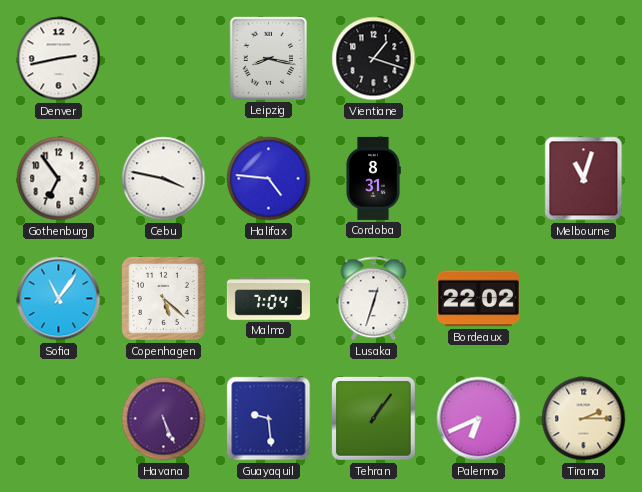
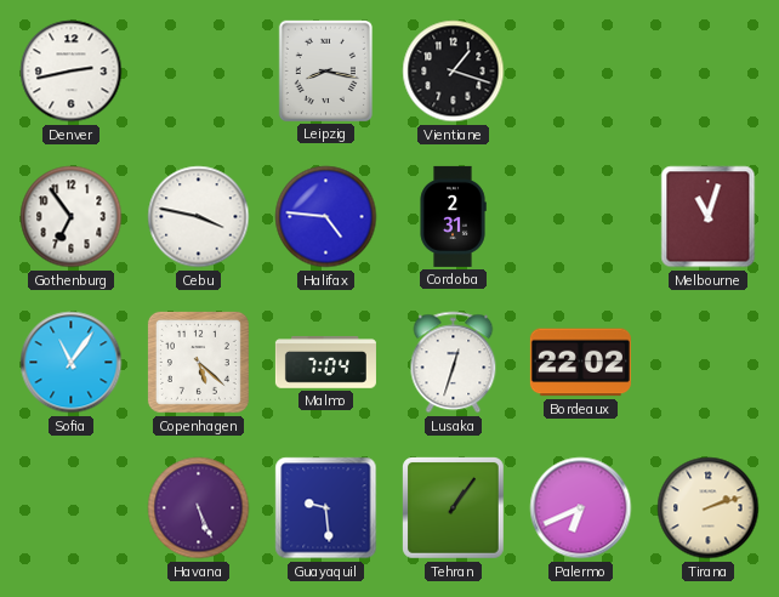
Cordoba: 8:31 -> 2:31 (453, 216)
Tirana: 2:15 -> 2:12 (709, 508)
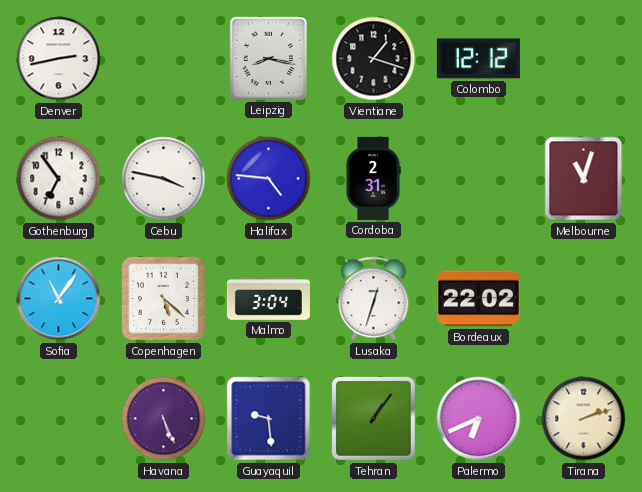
Colombo: none -> 12:12 (478, 59)
Malmo: 7:04 -> 3:04 (268, 299)
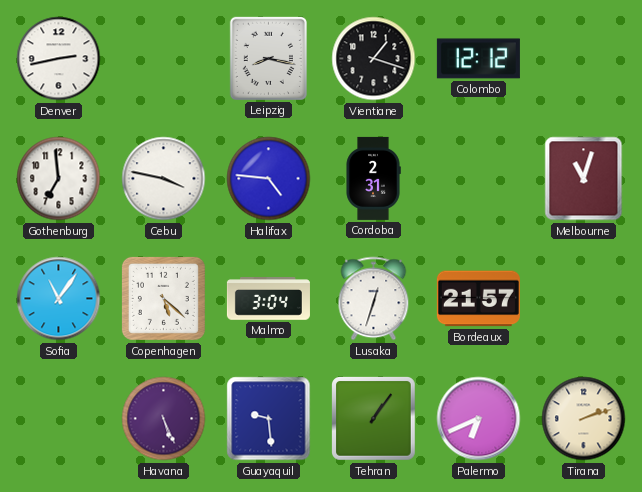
Gothenburg: 6:54 -> 6:59 (59, 179)
Bordeaux: 22:02 -> 21:57 (478, 299)
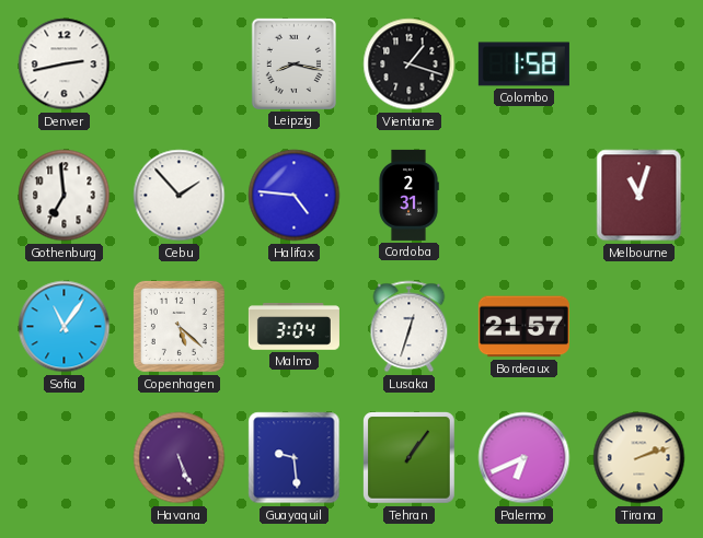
Colombo: 12:12 -> 1:58 (523, 65)
Cebu: 3:47 -> 1:53 (180, 196)
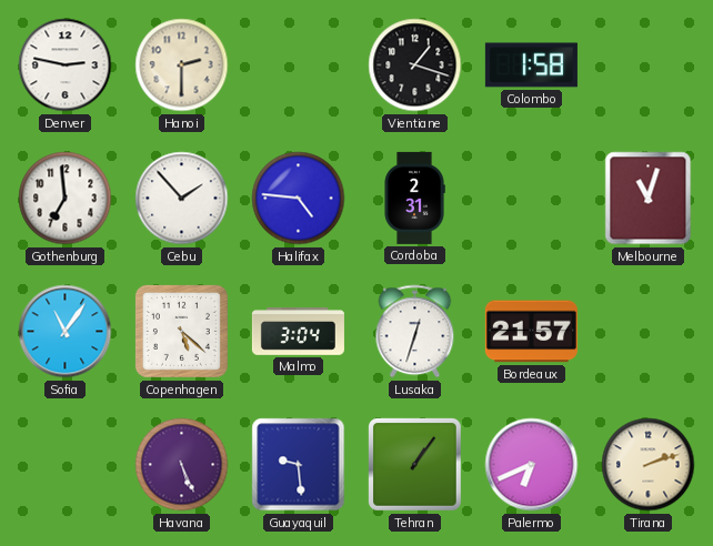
Denver: 2:43 -> 2:47 (66, 65)
Hanoi: none -> 2:30 (182, 65)
Leipzig: 8:17 -> none (293, 63)
